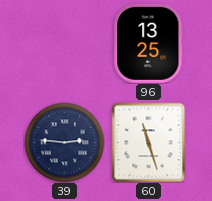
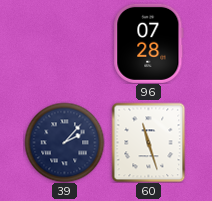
96: 13:25 -> 07:28 (149, 43)
39: 2:46 -> 2:07 (64, 142)
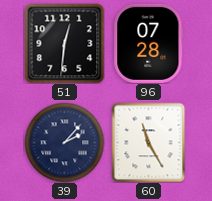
51: none -> 12:31 (64, 43)
60: 11:27 -> 11:25 (149, 142)
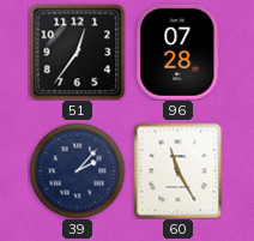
51: 12:31 -> 12:36 (77, 52)
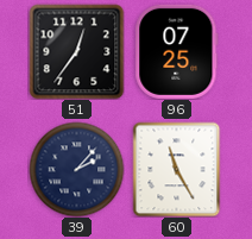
96: 07:28 -> 07:25 (177, 51)
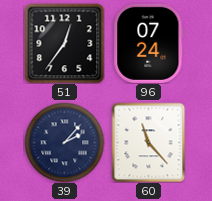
96: 07:25 -> 07:24 (149, 43)
60: 11:25 -> 11:23 (149, 142)
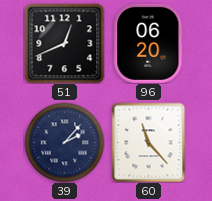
51: 12:36 -> 12:41 (64, 43)
96: 07:24 -> 06:20 (149, 43)
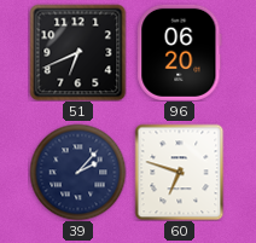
51: 12:41 -> 6:41 (77, 52)
60: 11:23 -> 6:48 (180, 172)
